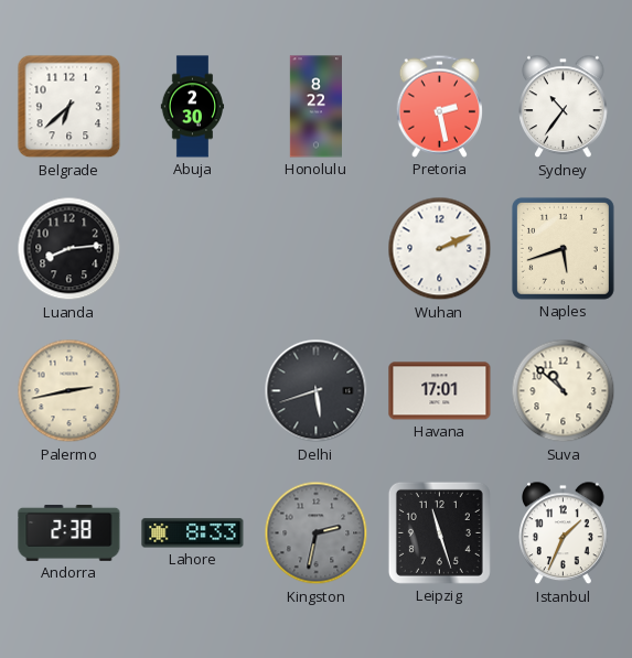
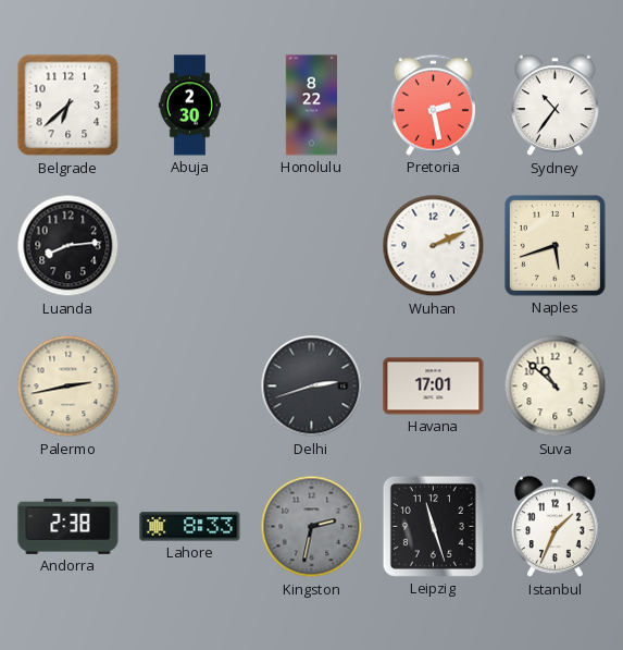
Delhi: 5:42 -> 2:42 (312, 387)
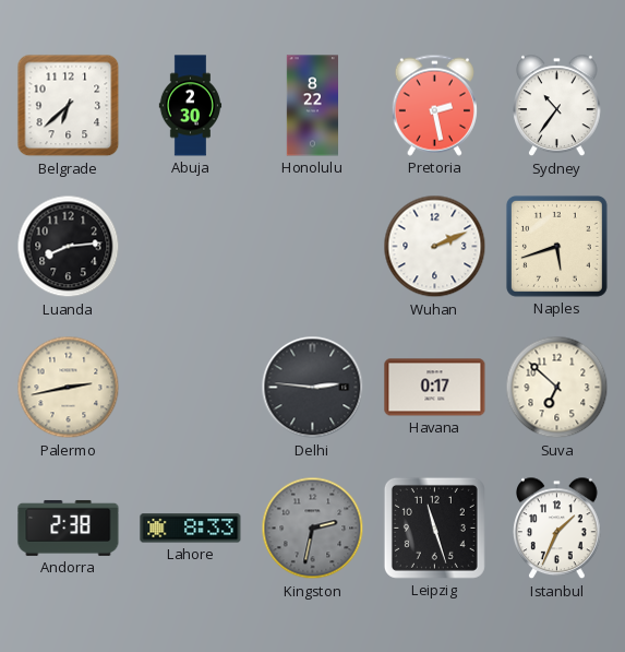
Delhi: 2:42 -> 2:46 (313, 388)
Havana: 17:01 -> 0:17 (435, 388)
Suva: 10:52 -> 6:52 (557, 388)
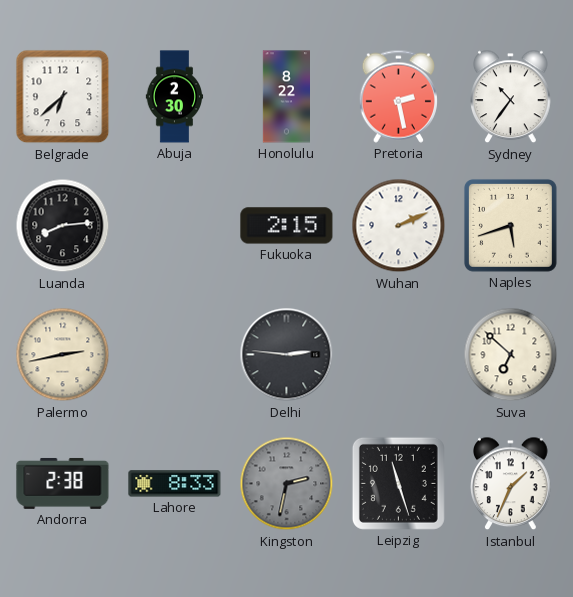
Fukuoka: none -> 2:15 (287, 226)
Havana: 0:17 -> none (435, 388)
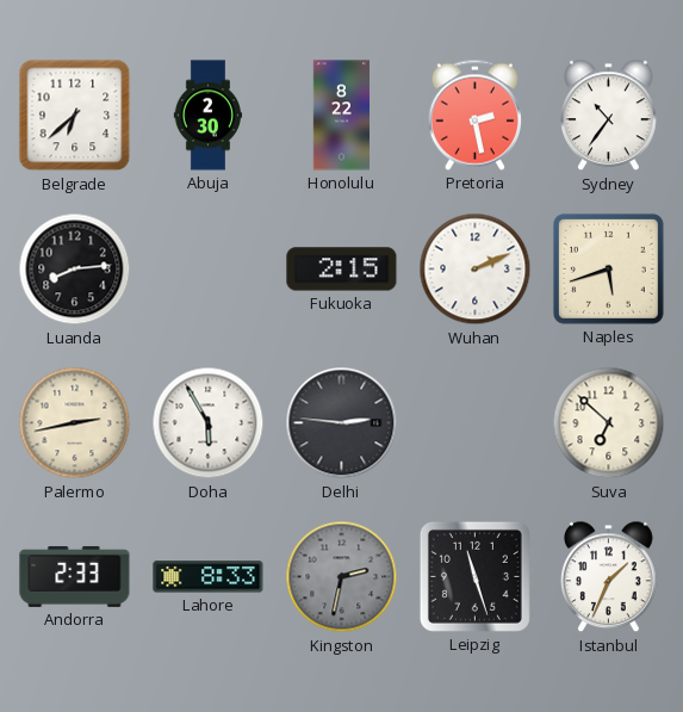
Doha: none -> 5:55 (209, 423)
Andorra: 2:38 -> 2:33 (75, 576)
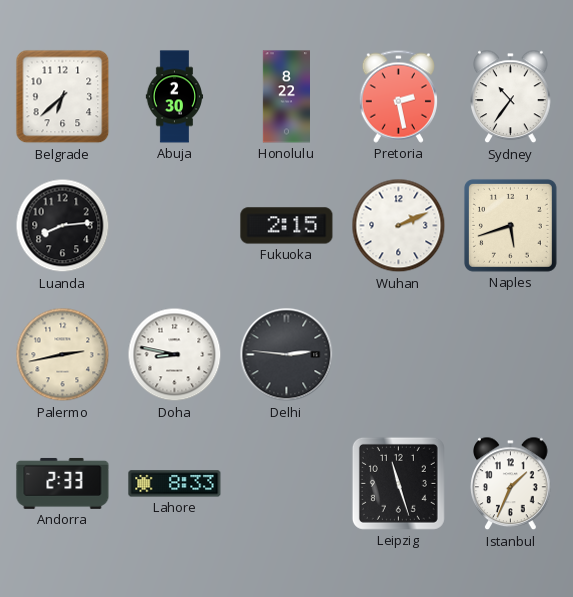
Doha: 5:55 -> 8:47 (175, 355)
Suva: 6:52 -> none (609, 423)
Kingston: 2:32 -> none (342, 577)
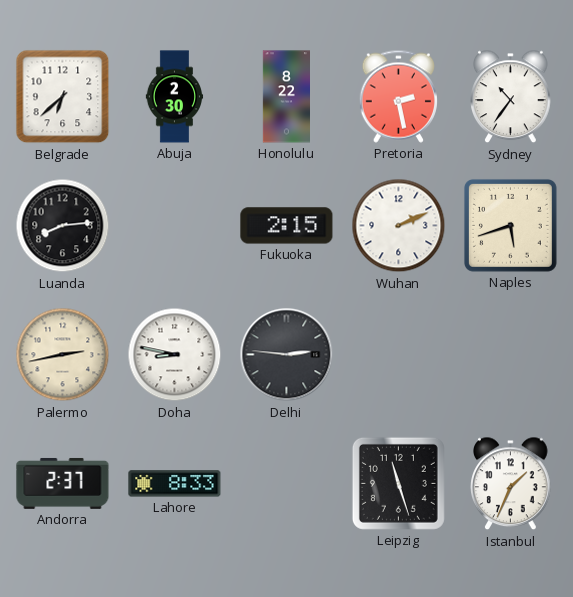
Andorra: 2:33 -> 2:37 (63, 483)
